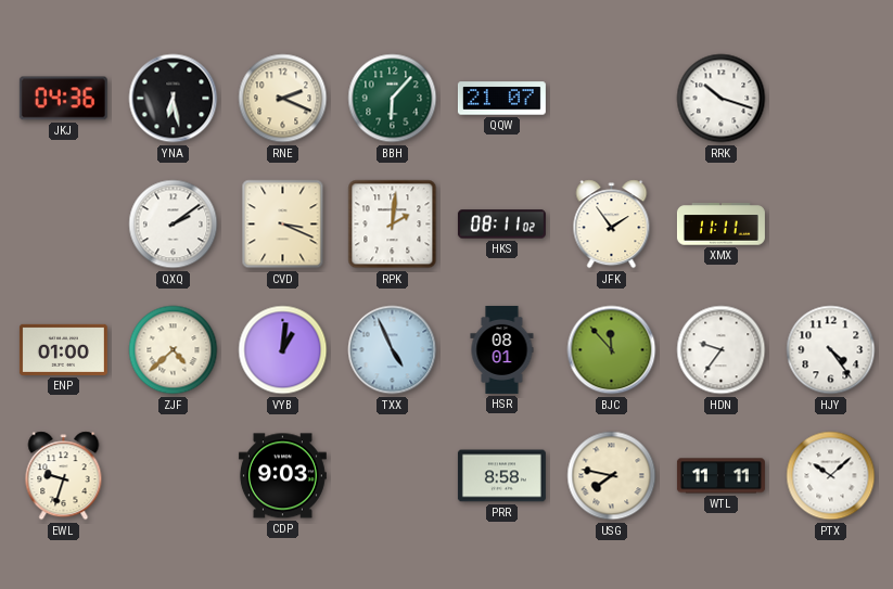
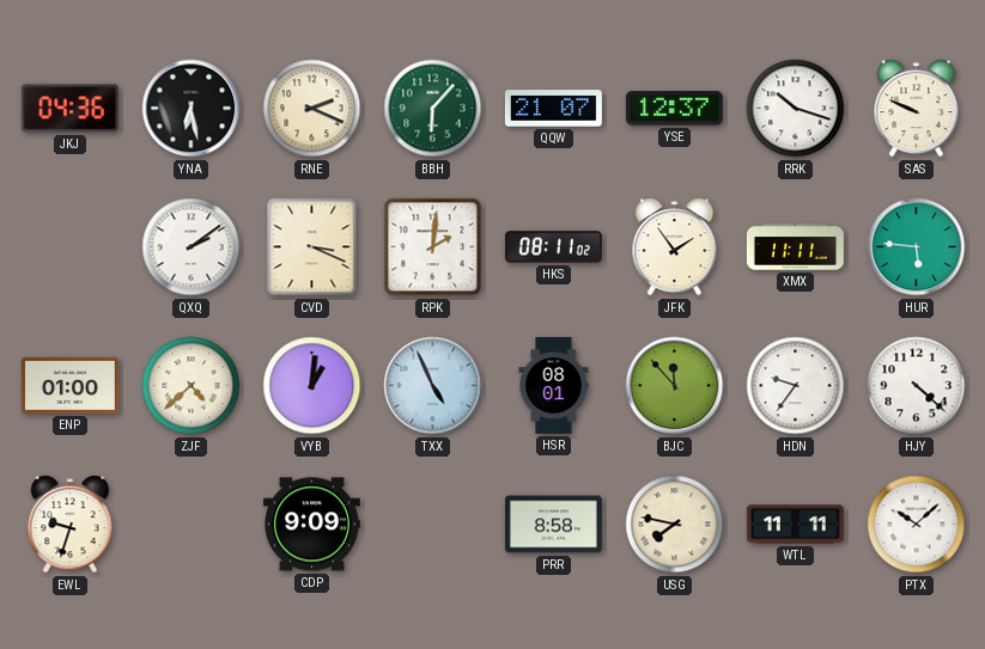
YSE: none -> 12:37 (674, 109)
SAS: none -> 9:49 (917, 109)
HUR: none -> 5:46 (917, 247)
HJY: 4:24 -> 4:22 (917, 386)
CDP: 9:03 -> 9:09 (311, 525)
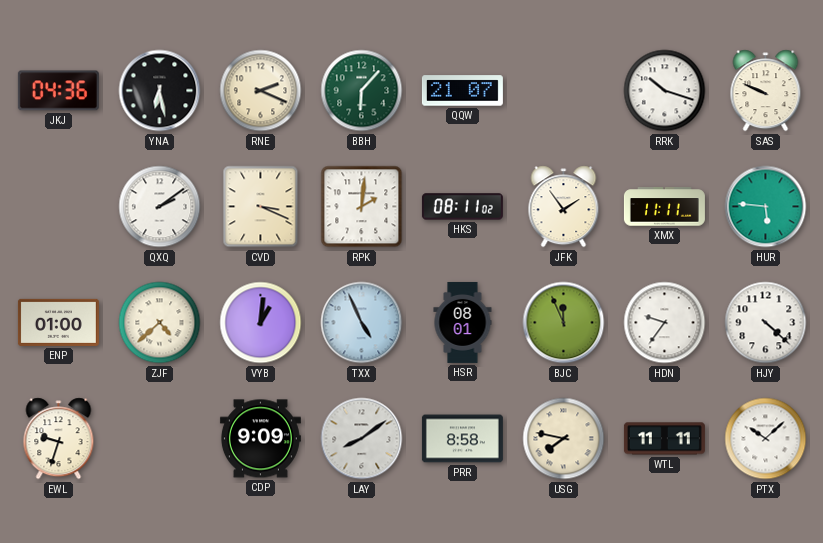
YSE: 12:37 -> none (674, 109)
BJC: 11:53 -> 11:56 (564, 323)
LAY: none -> 8:09 (362, 439)
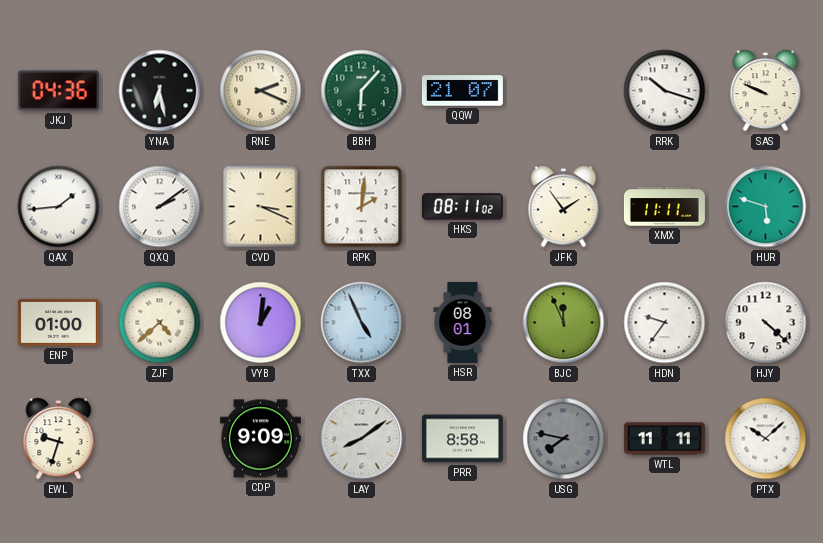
QAX: none -> 1:44 (59, 207)
HUR: 5:46 -> 5:48 (766, 207)
USG dial: cream -> grey (564, 439)
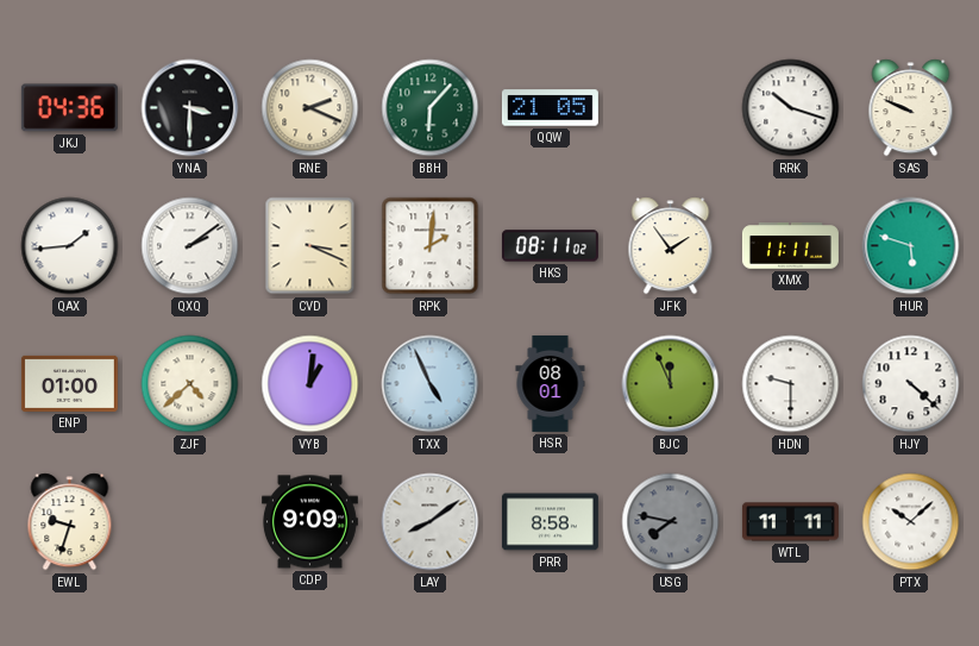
YNA: 6:28 -> 3:30 (190, 108)
QQW: 21:07 -> 21:05 (550, 108)
HDN: 9:36 -> 9:30 (791, 384)
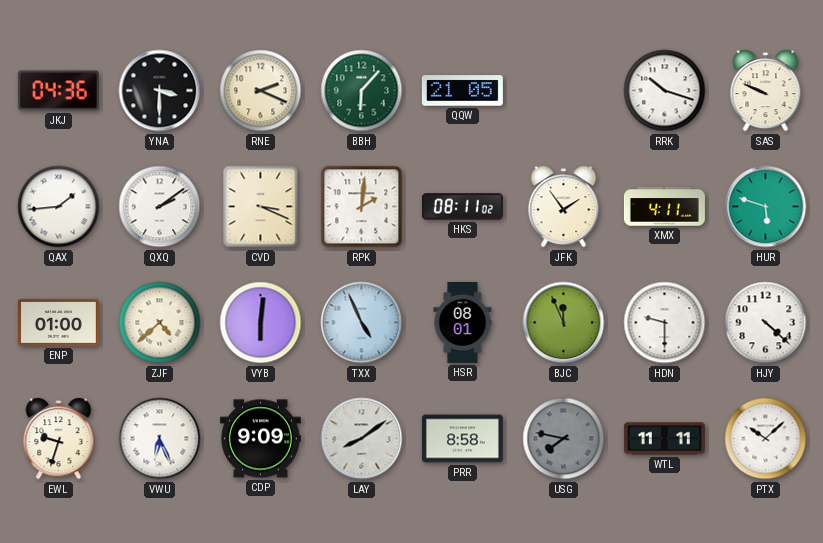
XMX: 11:11 -> 4:11 (664, 207)
VYB: 1:01 -> 6:01 (261, 323)
VWU: none -> 6:26 (160, 439)
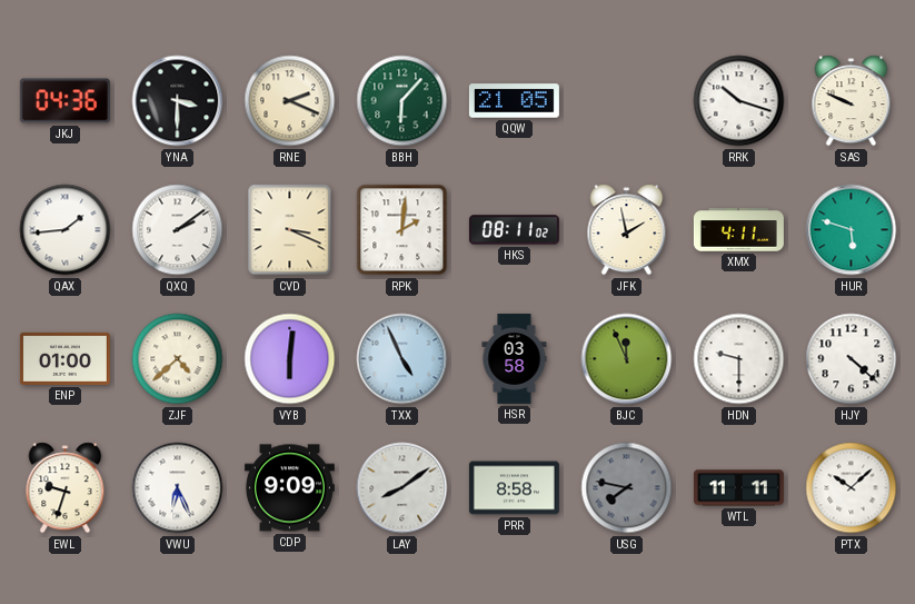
JFK: 1:54 -> 1:58 (627, 230)
HSR: 08:01 -> 03:58 (515, 358)
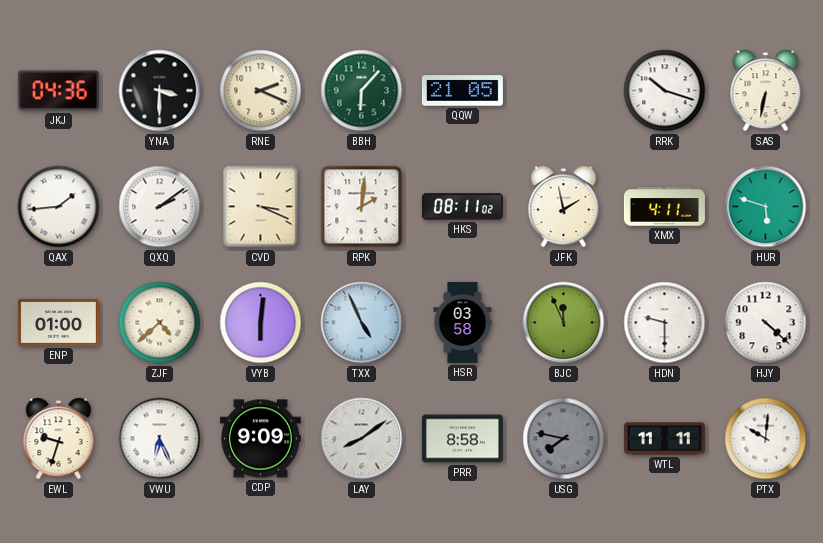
SAS: 9:49 -> 6:32 (766, 91)
PTX: 10:08 -> 10:01 (766, 439)
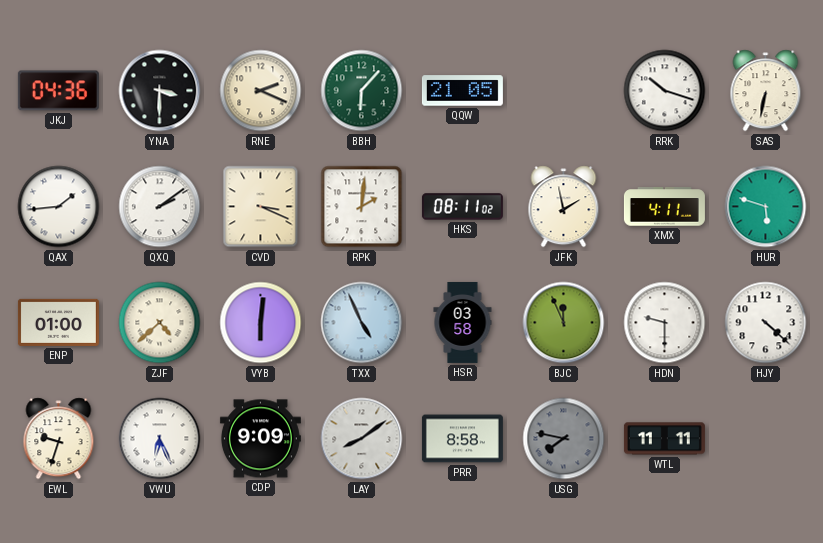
PTX: 10:01 -> none (766, 439)
